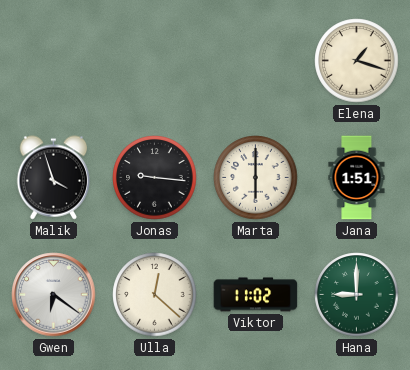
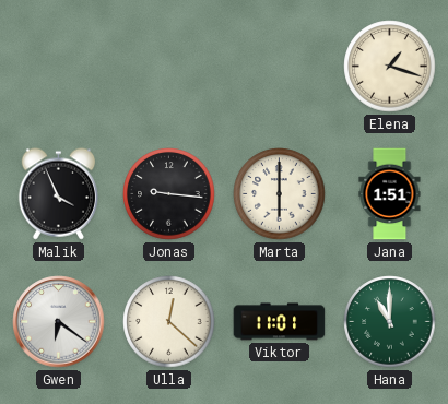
Malik: 3:57 -> 3:56 (58, 194)
Viktor: 11:02 -> 11:01 (280, 322)
Hana: 9:00 -> 11:00 (390, 322)
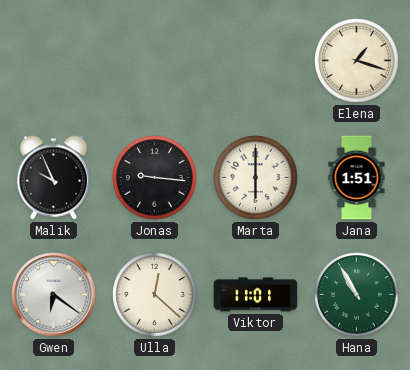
Malik: 3:56 -> 9:56 (53, 178)
Hana: 11:00 -> 10:55 (357, 295)
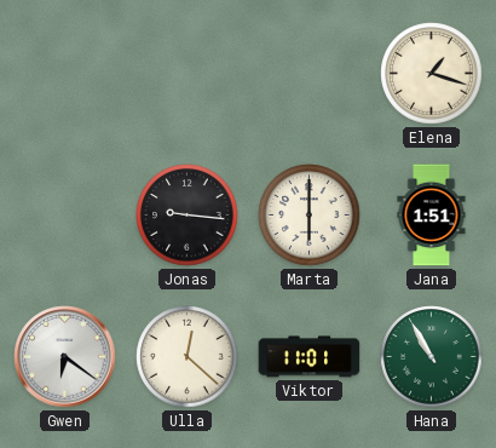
Malik: 9:56 -> none (53, 178)
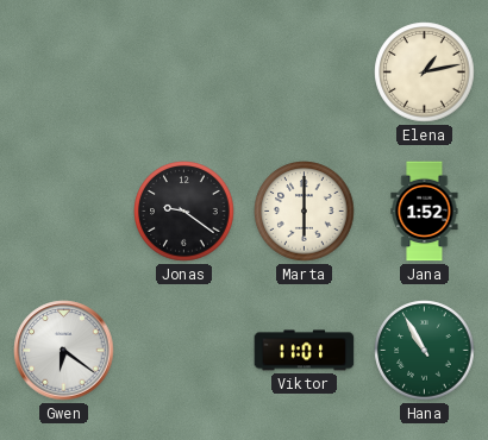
Elena: 1:18 -> 1:13 (425, 73)
Jonas: 9:16 -> 9:21 (184, 212)
Jana: 1:51 -> 1:52 (425, 212)
Ulla: 12:22 -> none (188, 357)
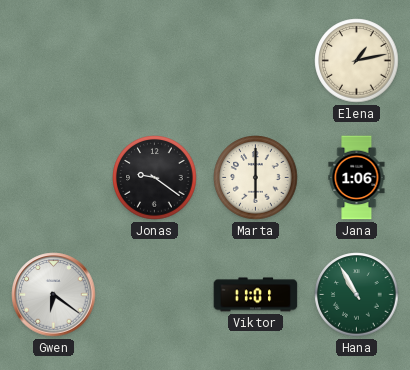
Jana: 1:52 -> 1:06 (357, 178)
